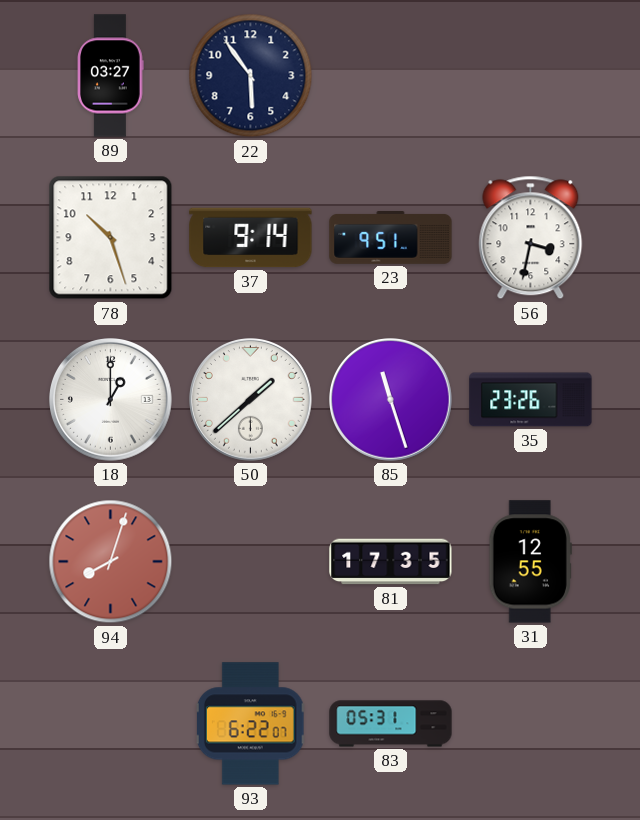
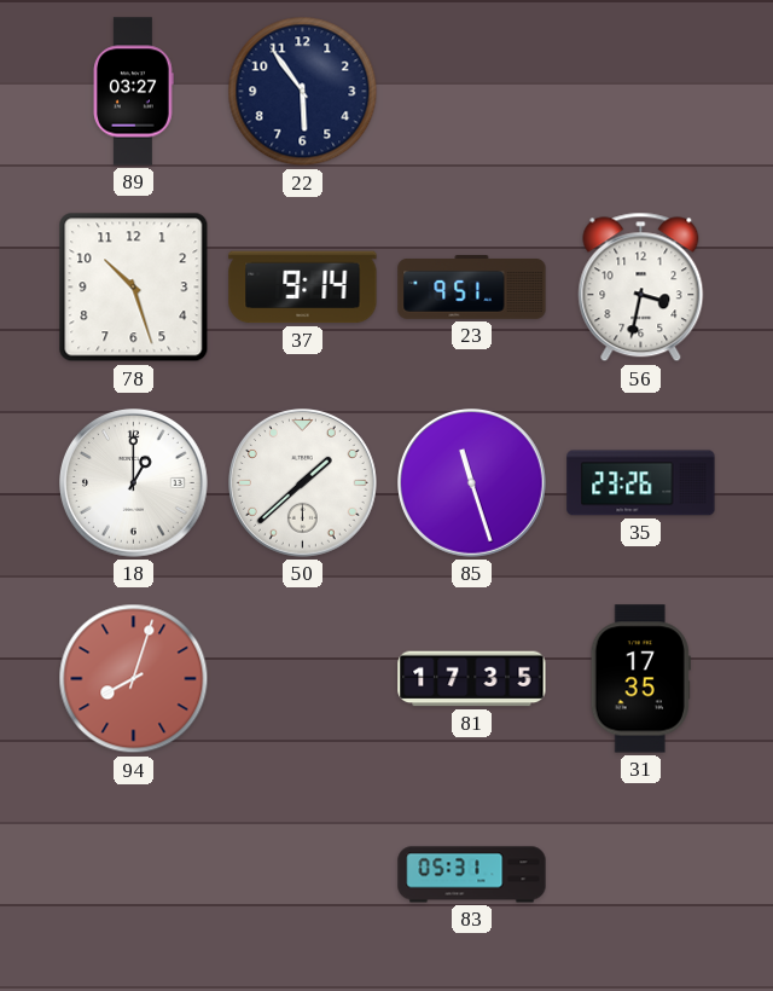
31: 12:55 -> 17:35 (640, 679)
93: 6:22 -> none (251, 724)
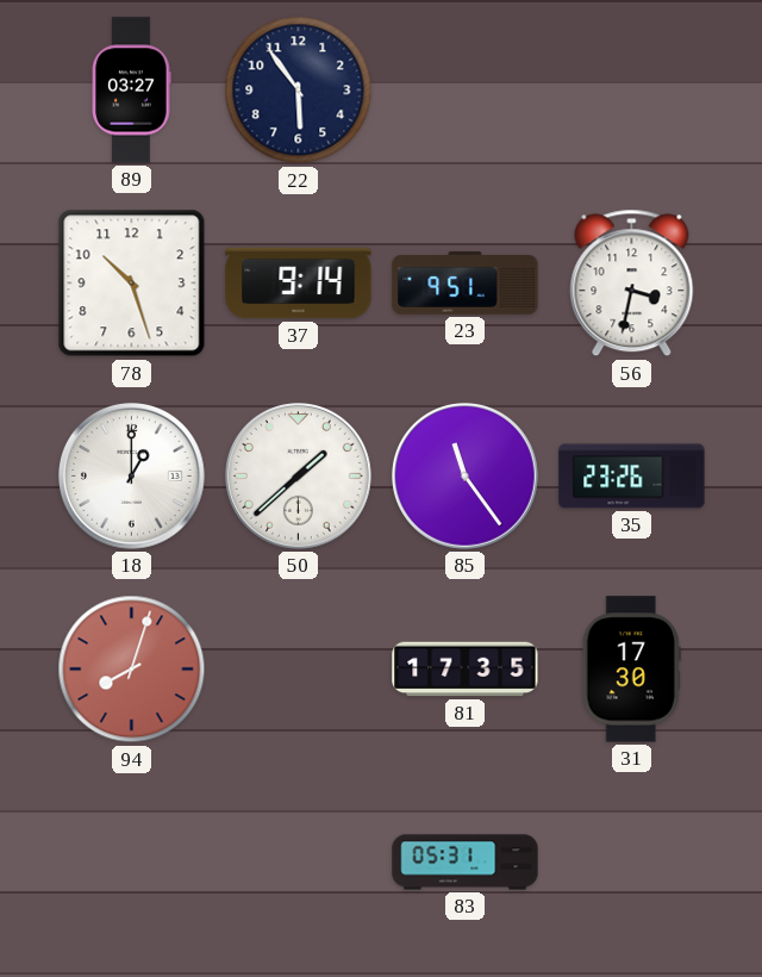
85: 11:27 -> 11:24 (466, 477)
31: 17:35 -> 17:30 (631, 670)
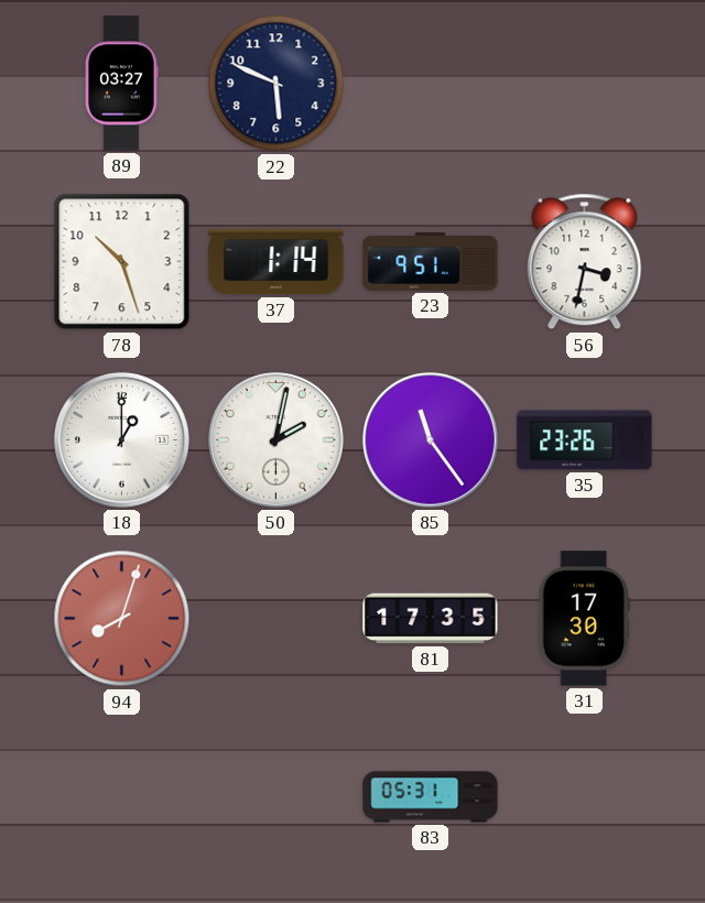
22: 5:54 -> 5:49 (276, 84)
37: 9:14 -> 1:14 (276, 262)
50: 1:38 -> 2:02 (276, 440)
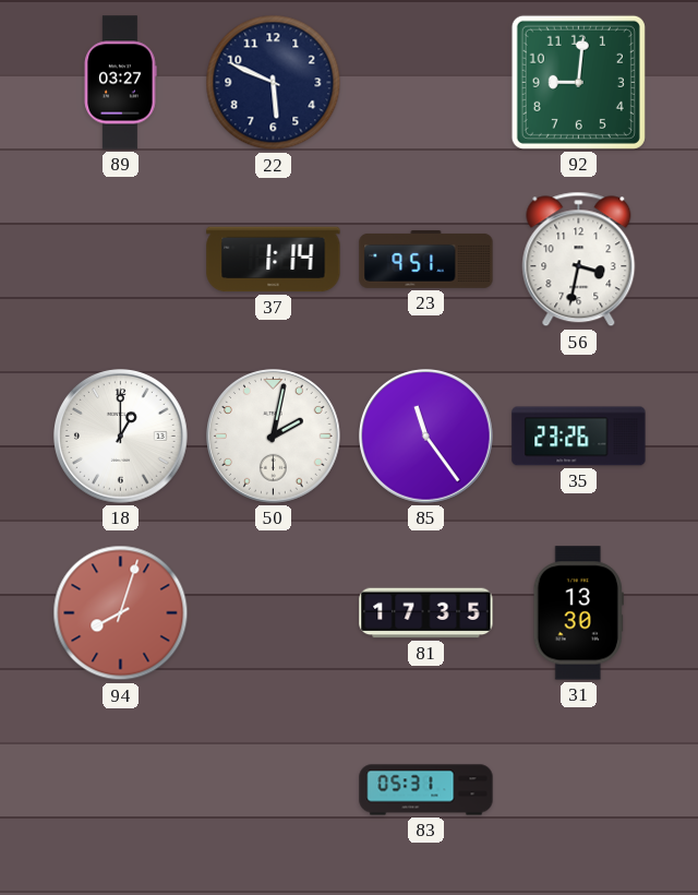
92: none -> 9:01 (578, 82)
78: 10:27 -> none (122, 262)
31: 17:30 -> 13:30 (578, 613)
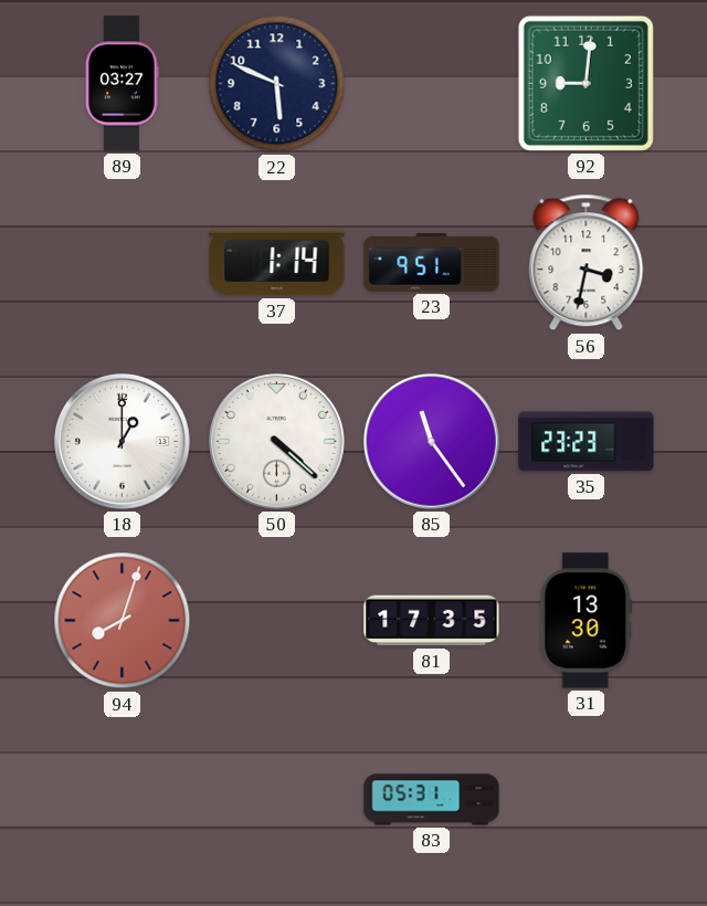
50: 2:02 -> 4:22 (277, 442)
35: 23:26 -> 23:23 (587, 442)
